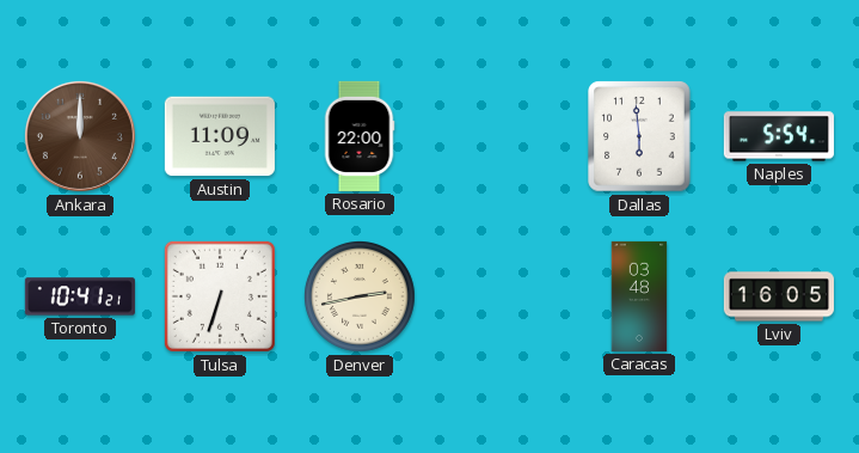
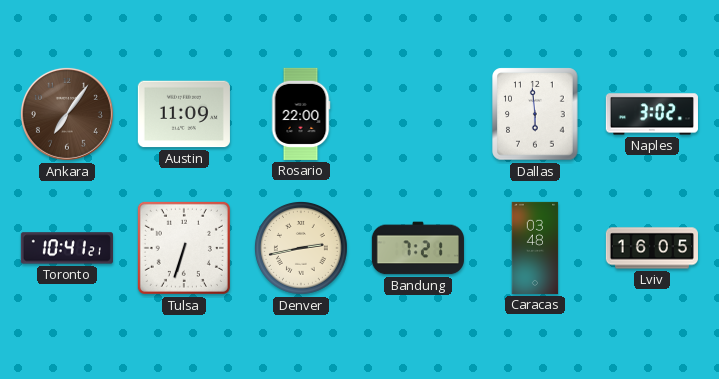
Ankara: 12:00 -> 7:06 (67, 114)
Naples: 5:54 -> 3:02 (652, 114)
Bandung: none -> 7:21 (418, 248)
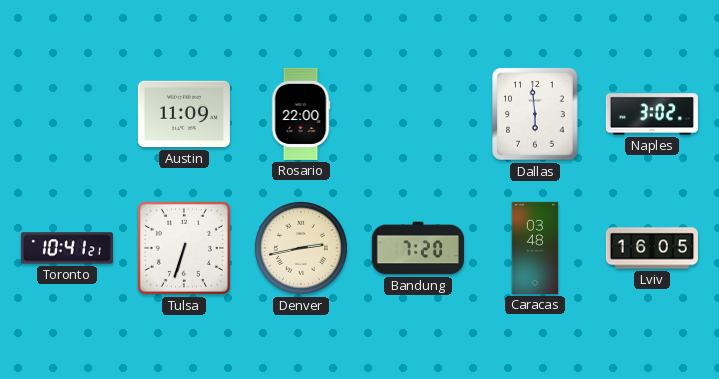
Ankara: 7:06 -> none (67, 114)
Bandung: 7:21 -> 7:20 (418, 248)
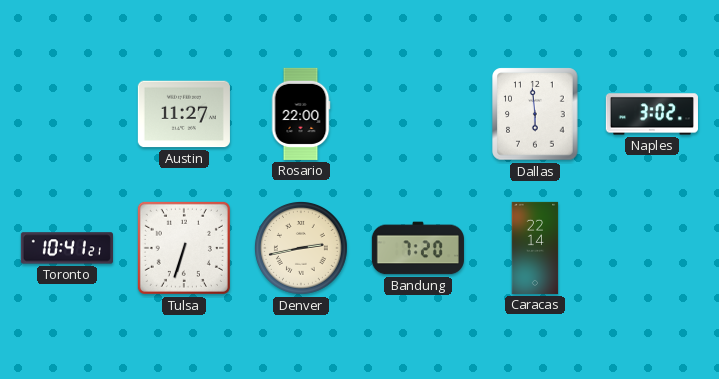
Austin: 11:09 -> 11:27 (184, 114)
Caracas: 03:48 -> 22:14 (535, 248)
Lviv: 16:05 -> none (652, 248)
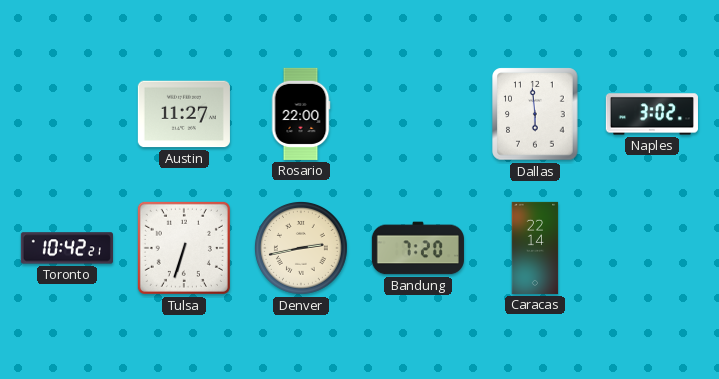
Toronto: 10:41 -> 10:42 (67, 248)
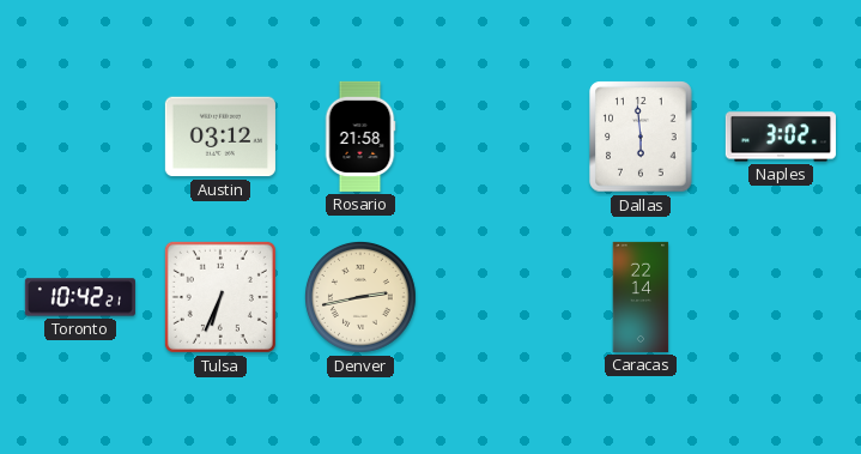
Austin: 11:27 -> 03:12 (220, 137)
Rosario: 22:00 -> 21:58 (360, 137)
Tulsa: 6:33 -> 6:34 (220, 297)
Bandung: 7:20 -> none (418, 248)
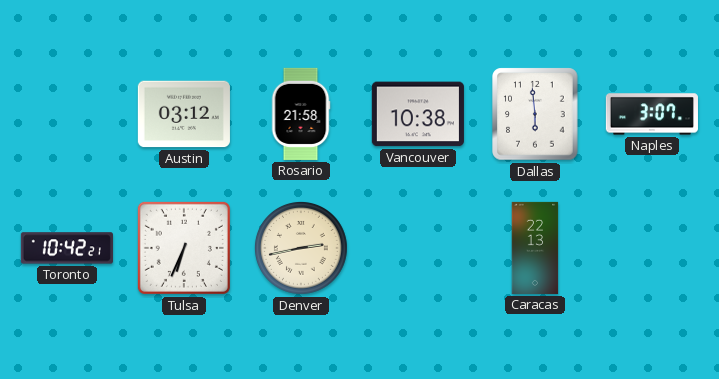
Vancouver: none -> 10:38 (418, 114)
Naples: 3:02 -> 3:07 (652, 114)
Caracas: 22:14 -> 22:13 (535, 248)
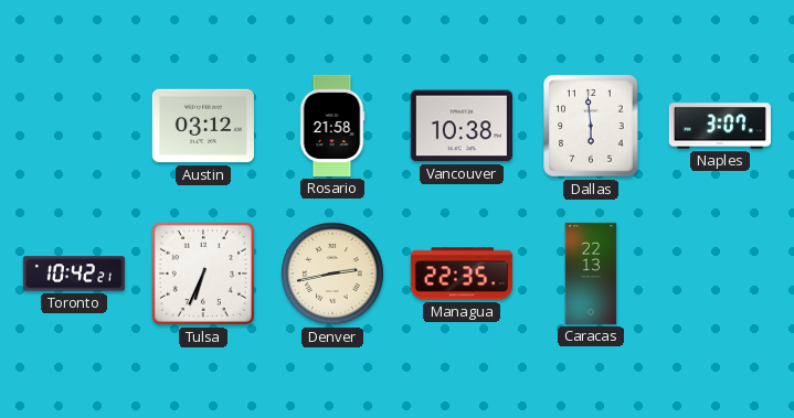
Managua: none -> 22:35 (462, 274)
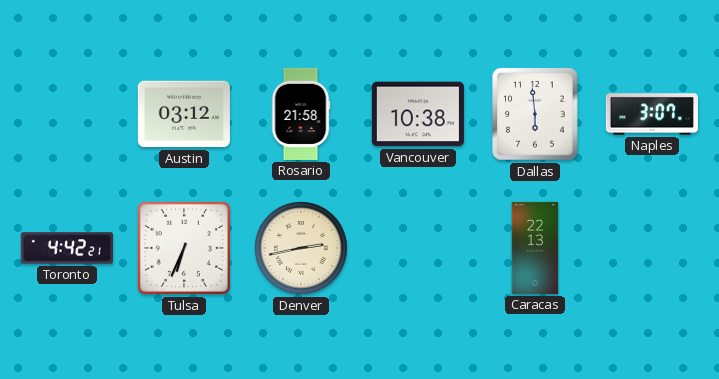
Toronto: 10:42 -> 4:42 (67, 248)
Managua: 22:35 -> none (462, 274)
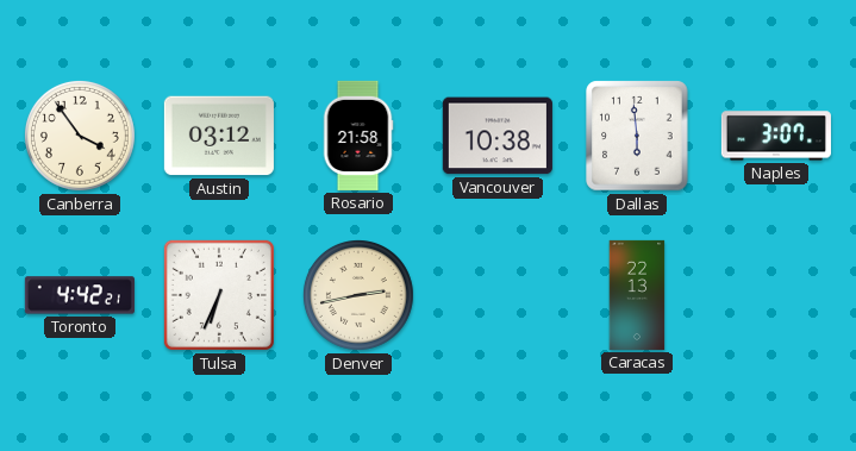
Canberra: none -> 3:54 (80, 136)
